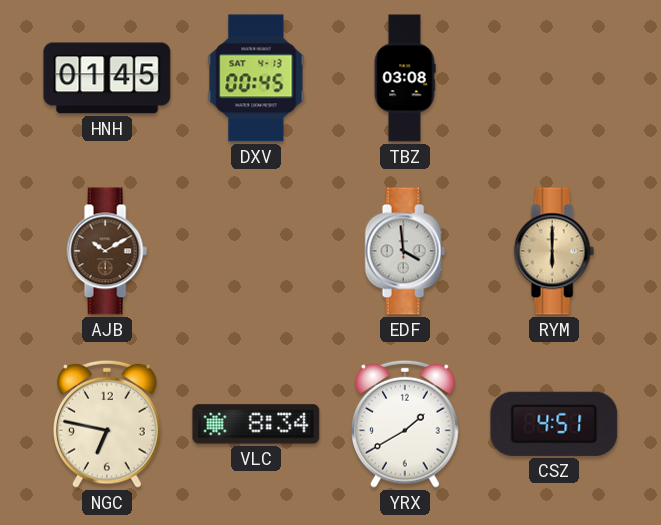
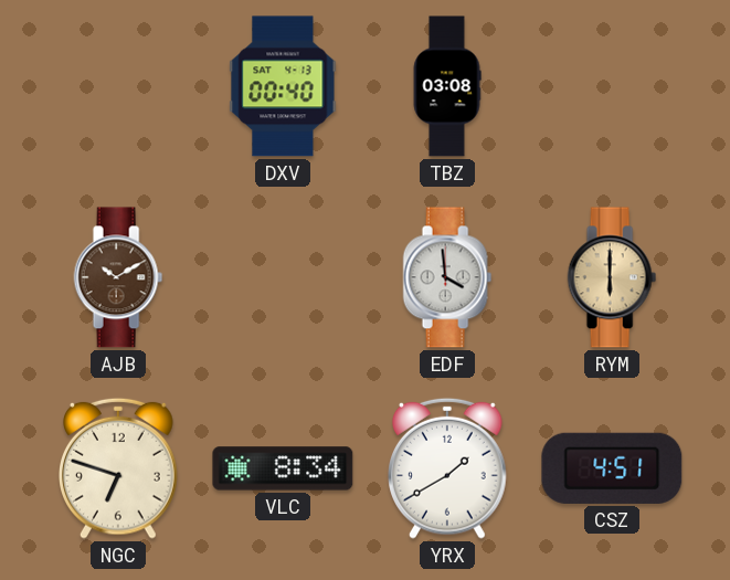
HNH: 01:45 -> none (107, 78)
DXV: 00:45 -> 00:40 (283, 86)
NGC: 6:47 -> 6:48 (119, 468)
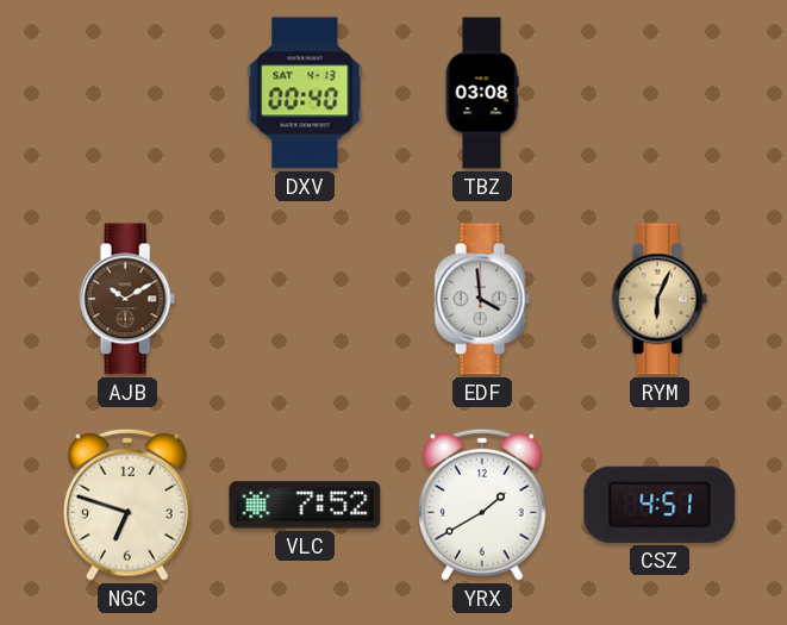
RYM: 6:00 -> 6:04 (660, 299)
VLC: 8:34 -> 7:52 (305, 505)
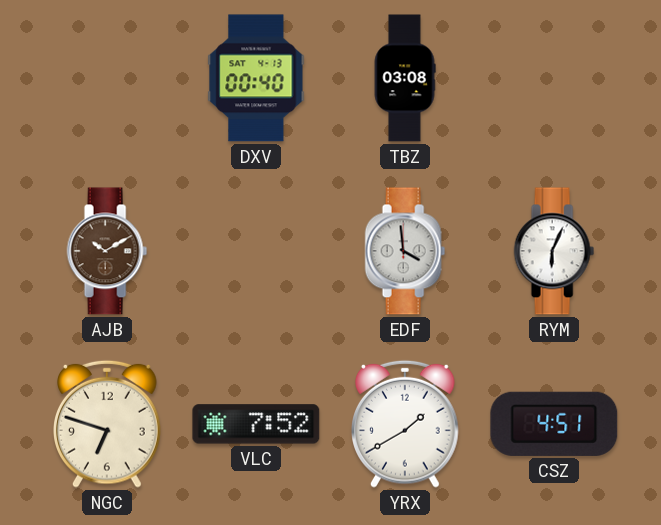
RYM dial: champagne -> white (554, 251)
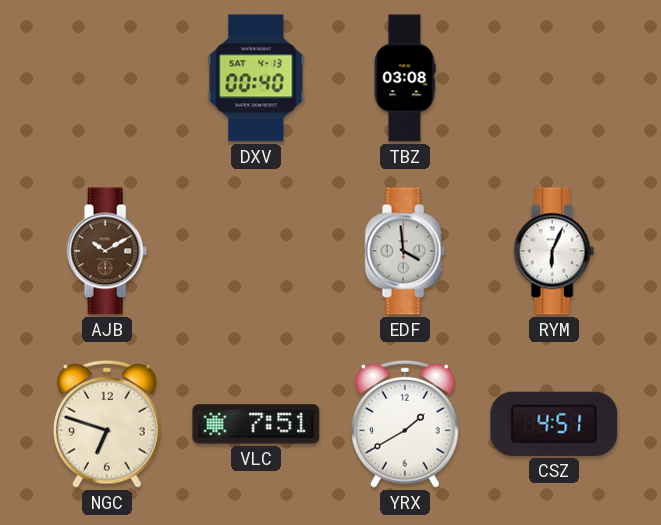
VLC: 7:52 -> 7:51 (256, 424)
